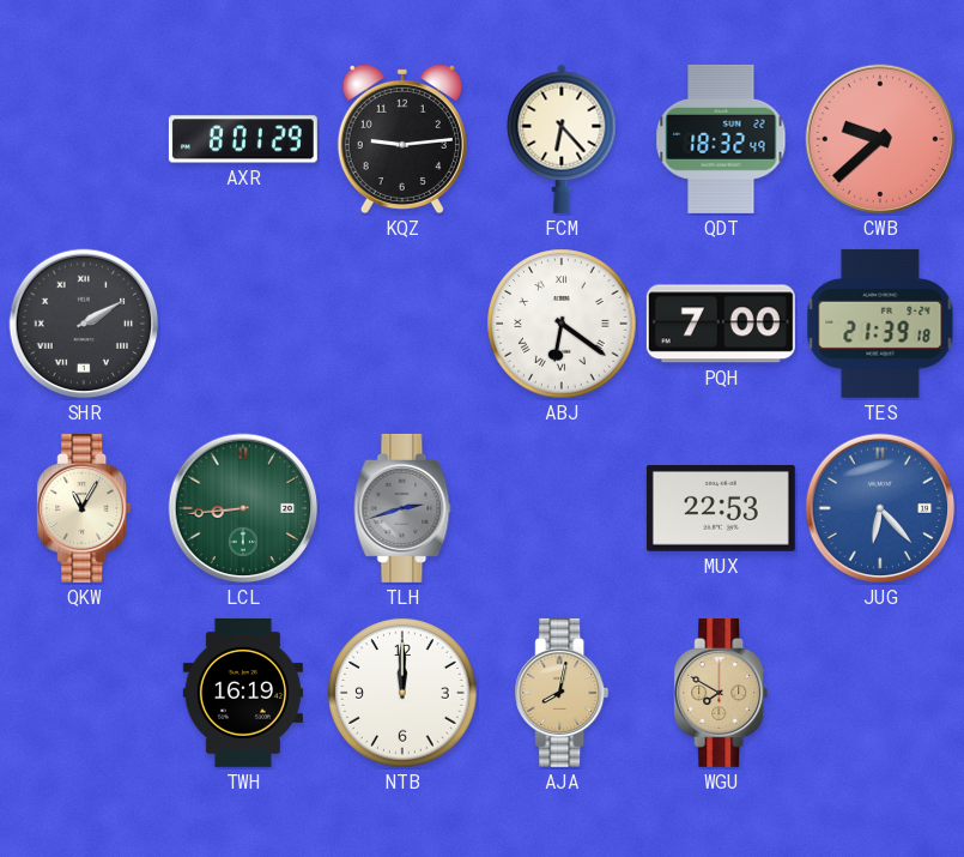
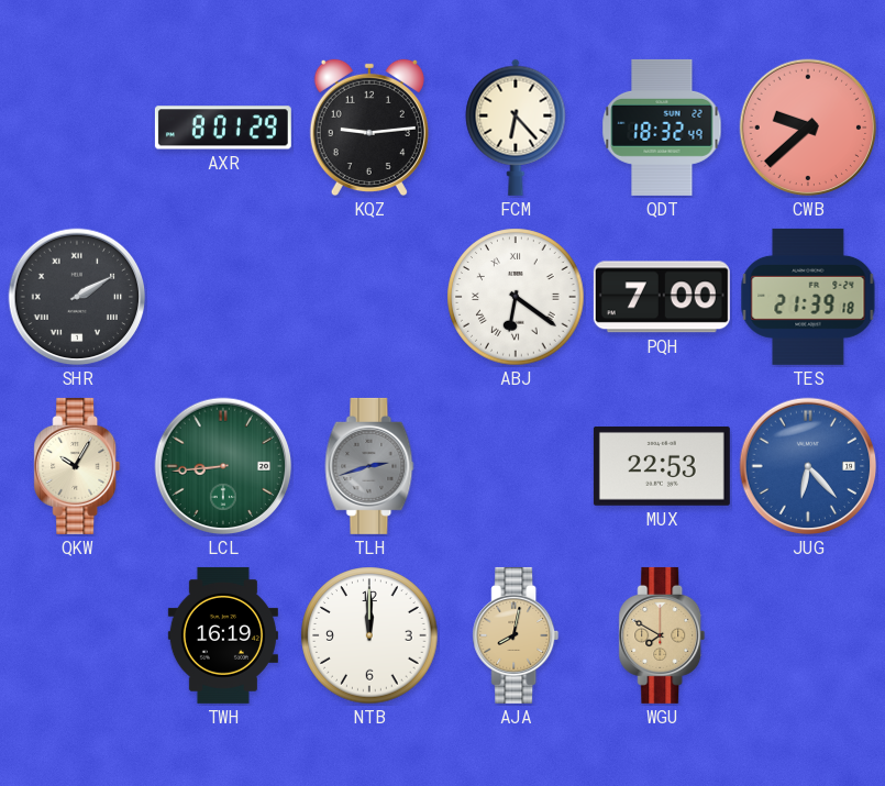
QKW: 11:05 -> 10:05 (77, 466)
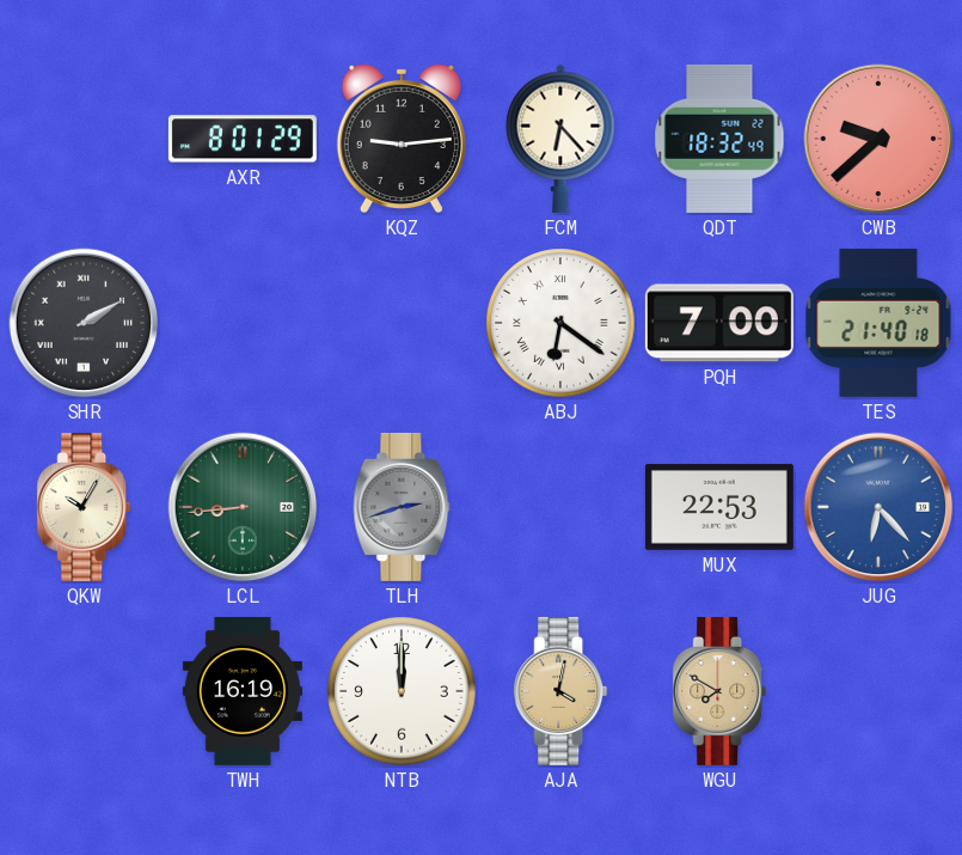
TES: 21:39 -> 21:40 (878, 323)
AJA: 8:02 -> 4:02 (560, 691)
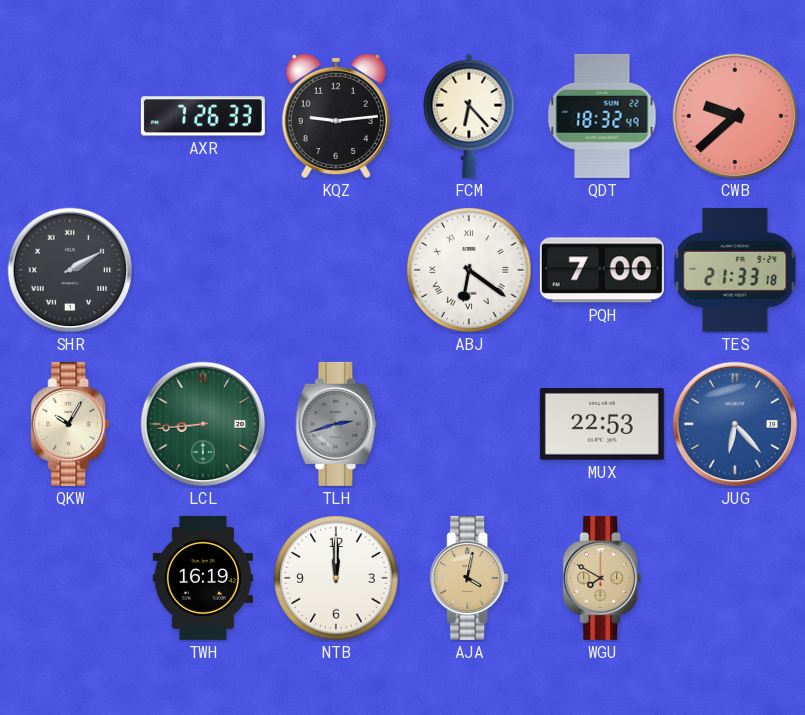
AXR: 8:01 -> 7:26 (203, 116)
TES: 21:40 -> 21:33 (735, 270)
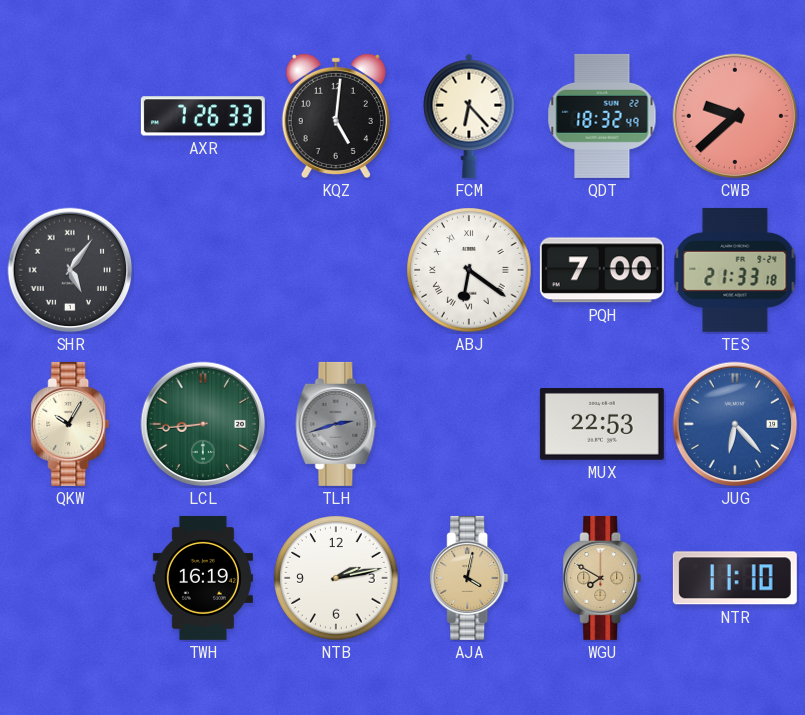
KQZ: 9:14 -> 5:01 (336, 116)
SHR: 2:10 -> 5:06 (70, 270)
NTB: 12:00 -> 2:13 (336, 578)
NTR: none -> 11:10 (735, 578)
